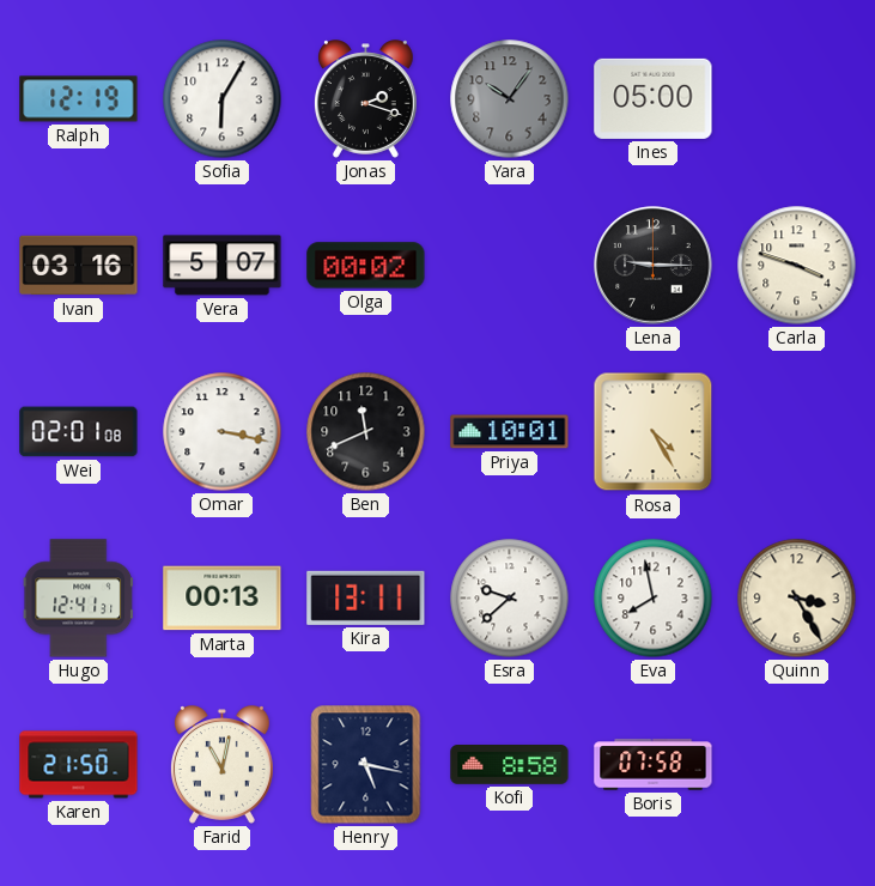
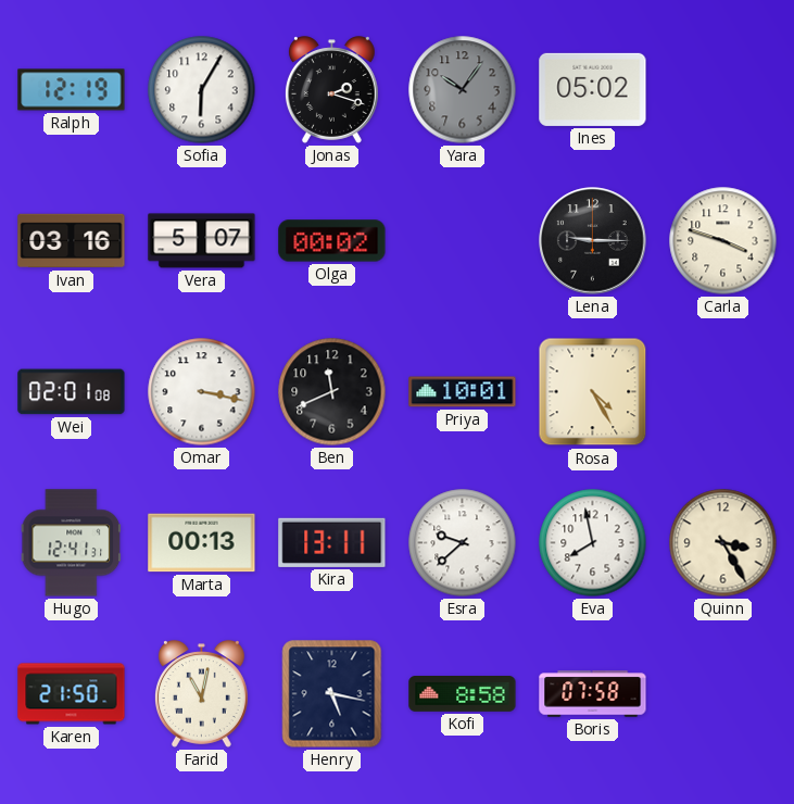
Ines: 05:00 -> 05:02 (593, 89)
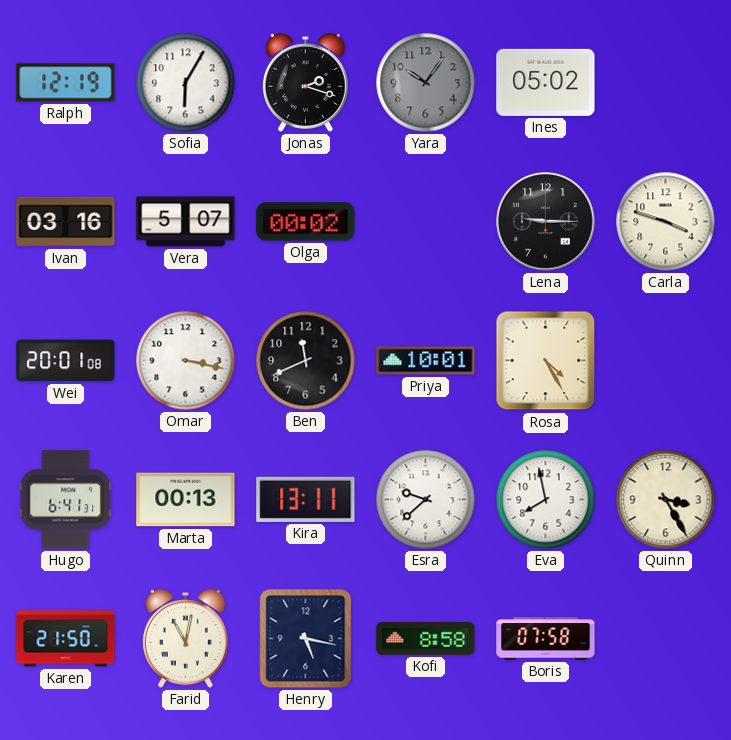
Wei: 02:01 -> 20:01 (66, 361)
Hugo: 12:41 -> 6:41 (66, 500)
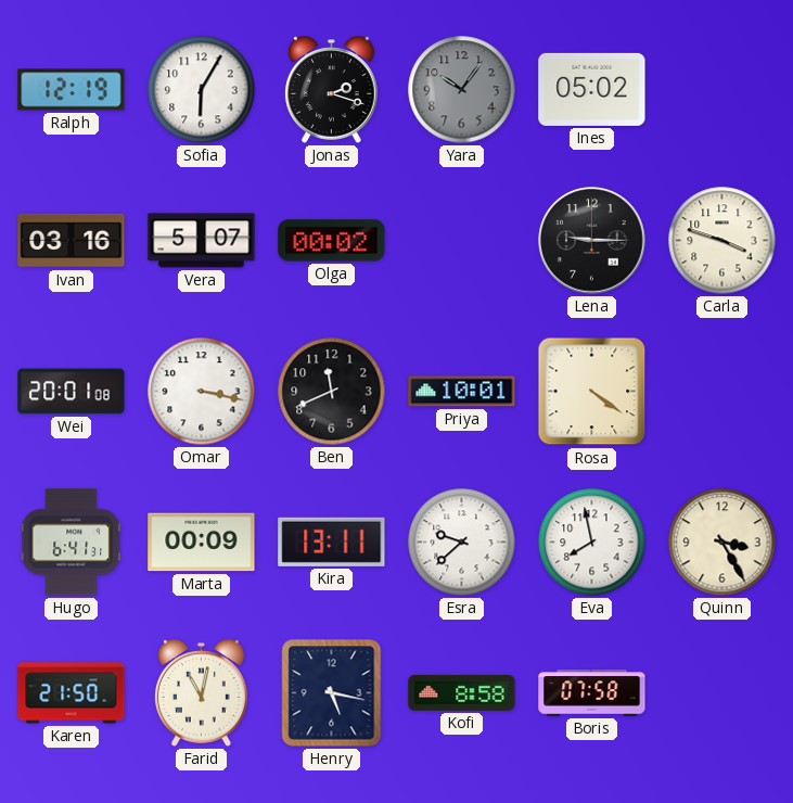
Rosa: 4:25 -> 4:21 (592, 392)
Marta: 00:13 -> 00:09 (202, 543)
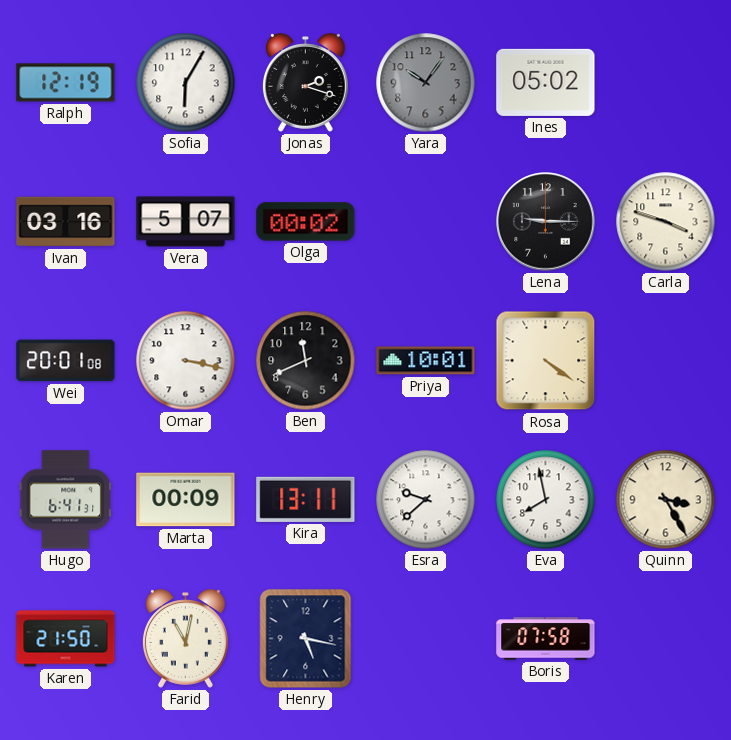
Kofi: 8:58 -> none (462, 693)
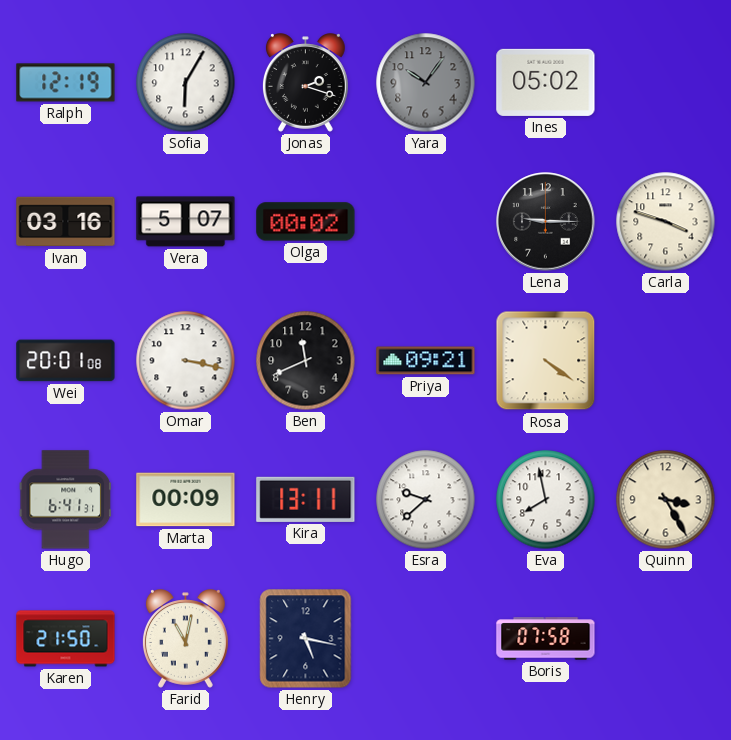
Priya: 10:01 -> 09:21 (426, 361)
